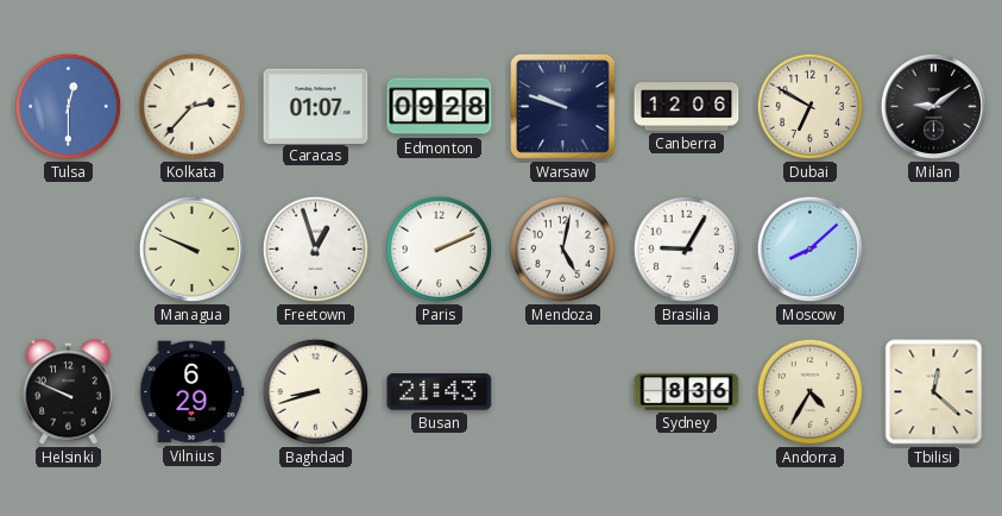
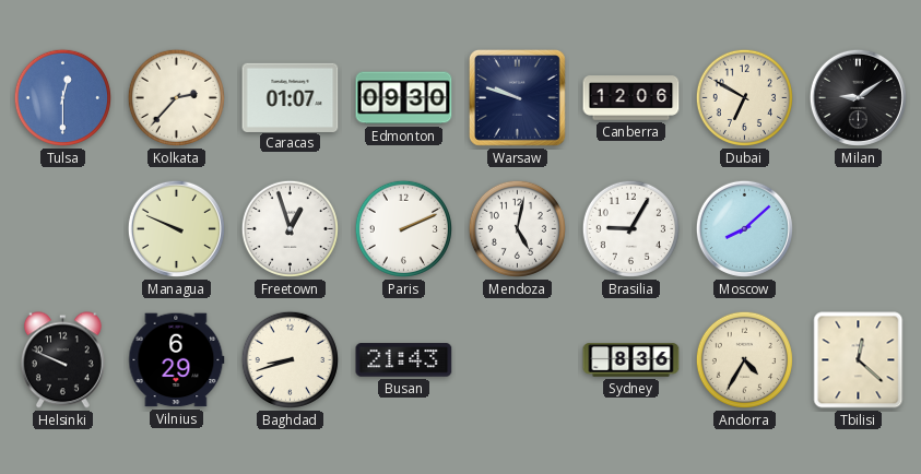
Edmonton: 09:28 -> 09:30 (404, 98)
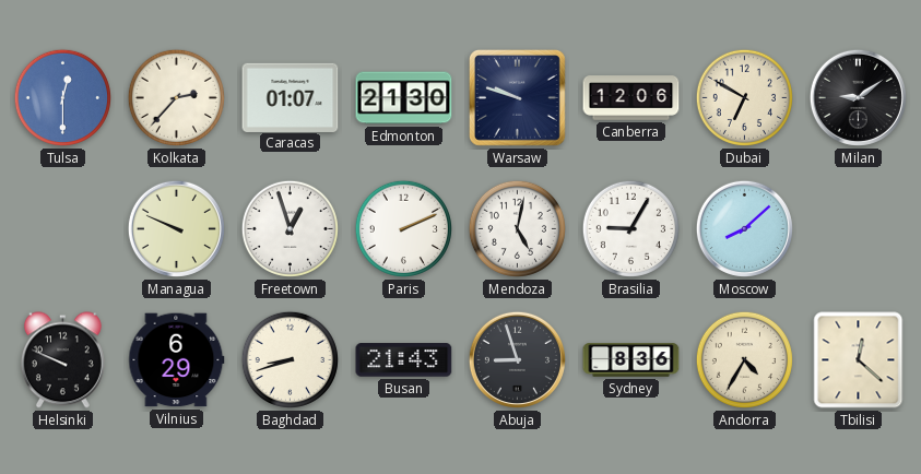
Edmonton: 09:30 -> 21:30 (404, 98)
Abuja: none -> 8:57 (517, 359)
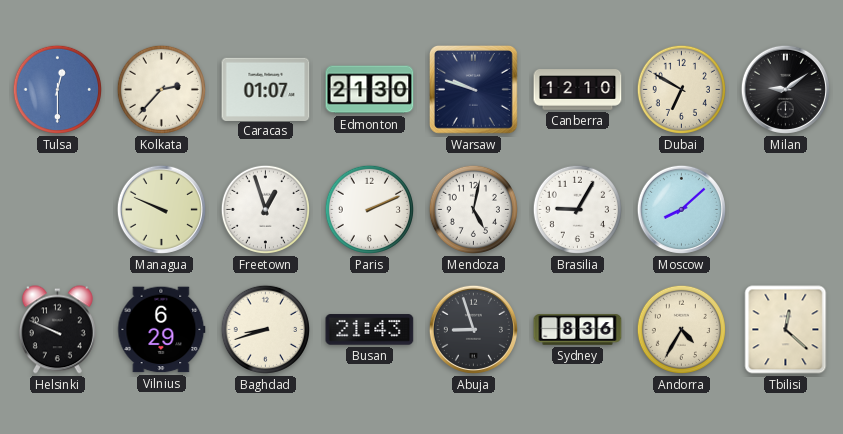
Canberra: 12:06 -> 12:10 (578, 90)
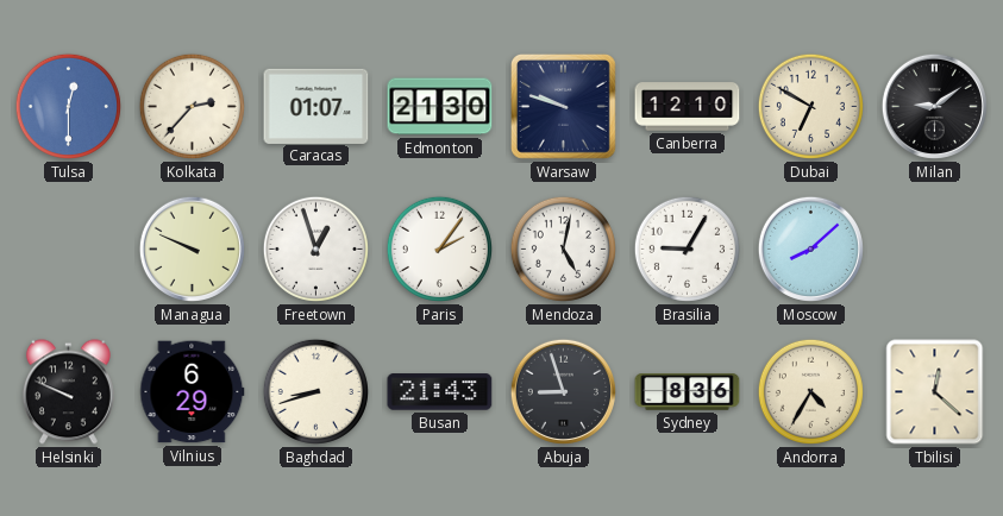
Paris: 2:11 -> 2:06 (439, 248)
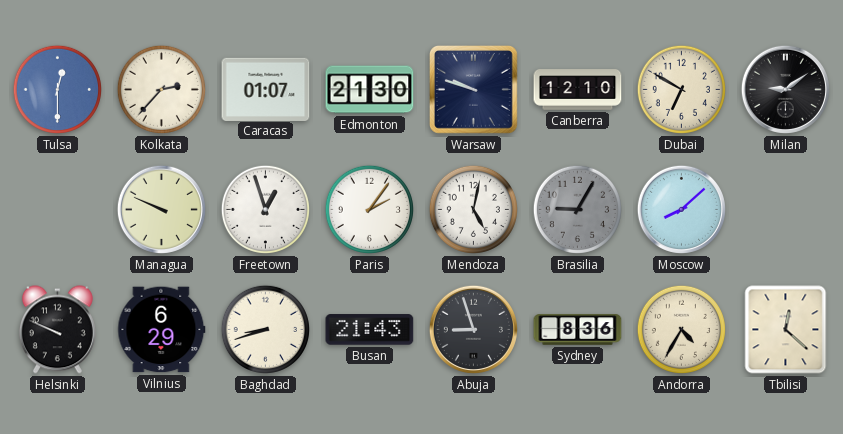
Brasilia dial: white -> grey (577, 209)
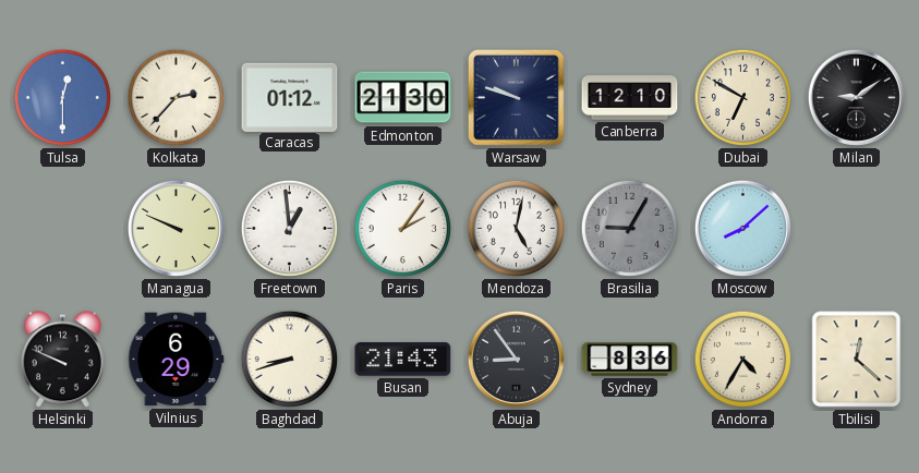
Caracas: 01:07 -> 01:12 (290, 97)
Freetown: 12:57 -> 12:59 (289, 228)
Abuja: 8:57 -> 8:54 (516, 359)
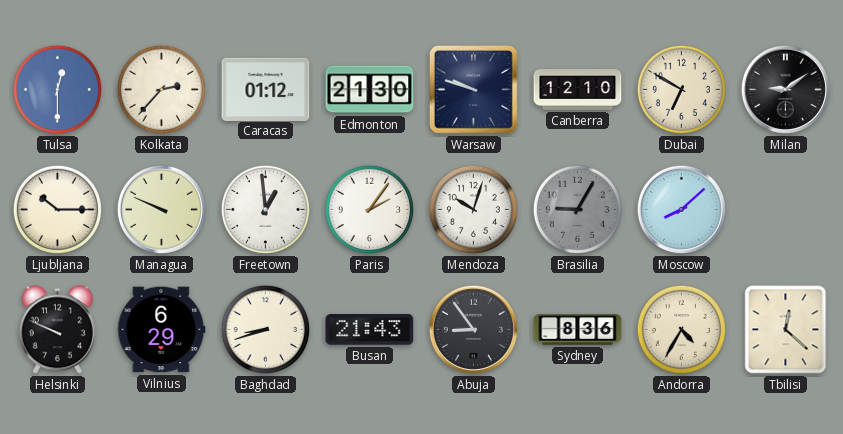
Ljubljana: none -> 10:15 (57, 209)
Mendoza: 5:02 -> 10:03 (473, 209)
